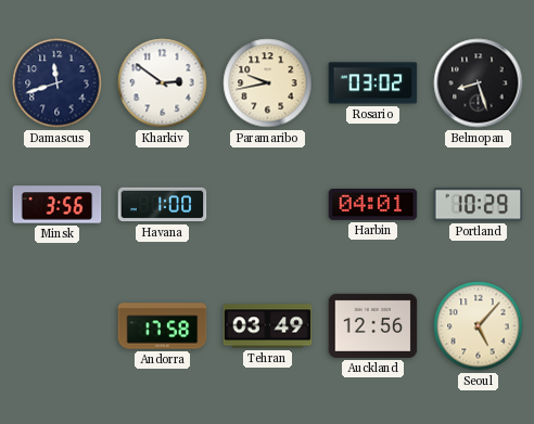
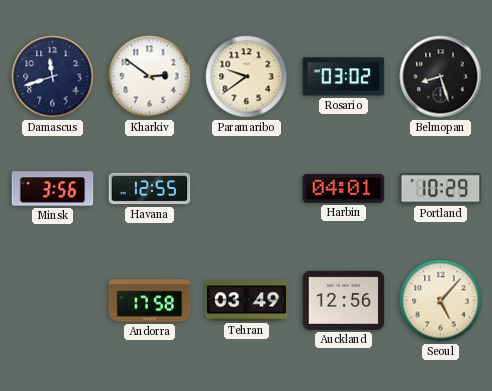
Paramaribo: 9:43 -> 9:39 (247, 77)
Havana: 1:00 -> 12:55 (150, 189)
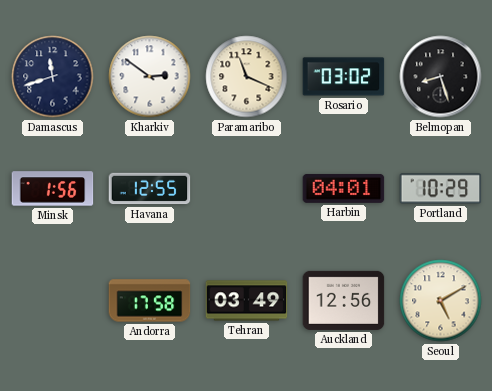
Paramaribo: 9:39 -> 11:19 (247, 77)
Minsk: 3:56 -> 1:56 (53, 189)
Seoul: 5:07 -> 5:10 (441, 301)
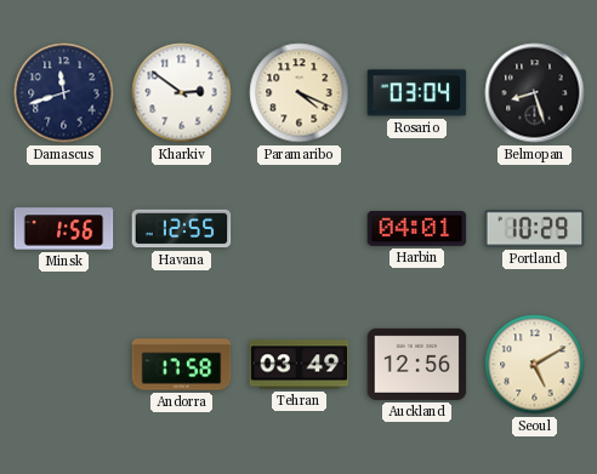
Paramaribo: 11:19 -> 4:19 (300, 93)
Rosario: 03:02 -> 03:04 (417, 93)
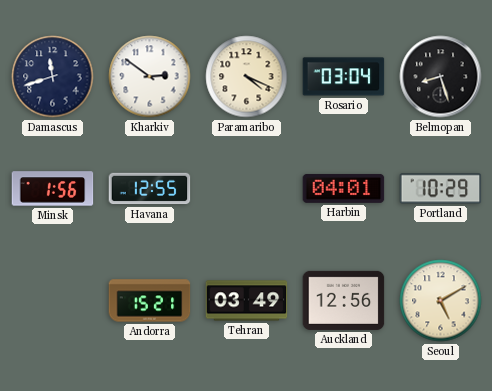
Andorra: 17:58 -> 15:21 (150, 301)
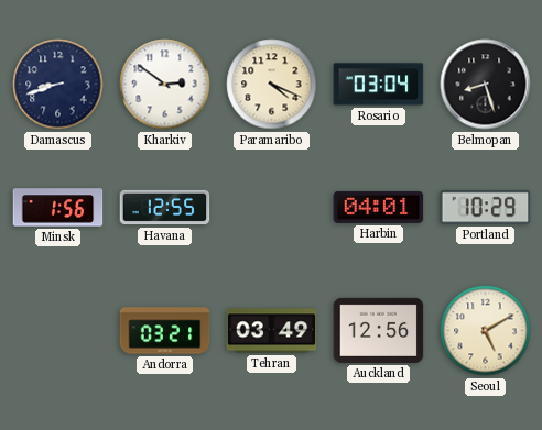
Damascus: 11:42 -> 8:42 (58, 85)
Andorra: 15:21 -> 03:21 (165, 331)
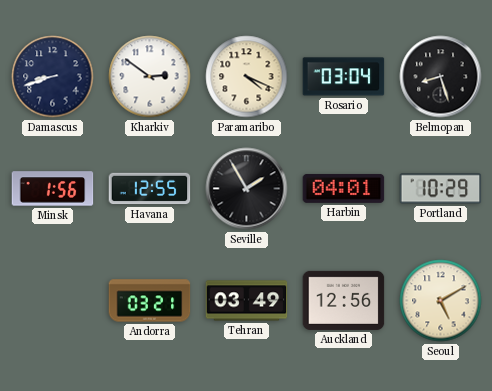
Seville: none -> 1:55 (247, 189)
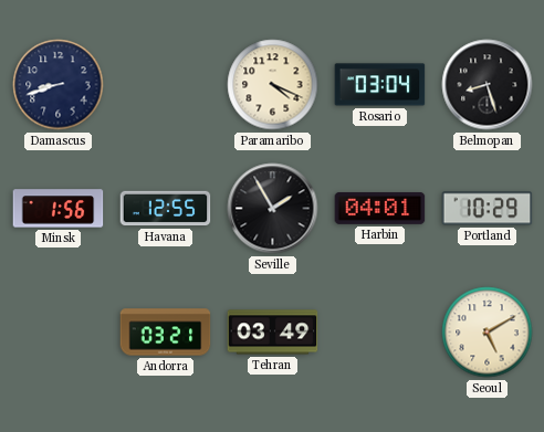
Kharkiv: 2:51 -> none (150, 77)
Auckland: 12:56 -> none (344, 300)
